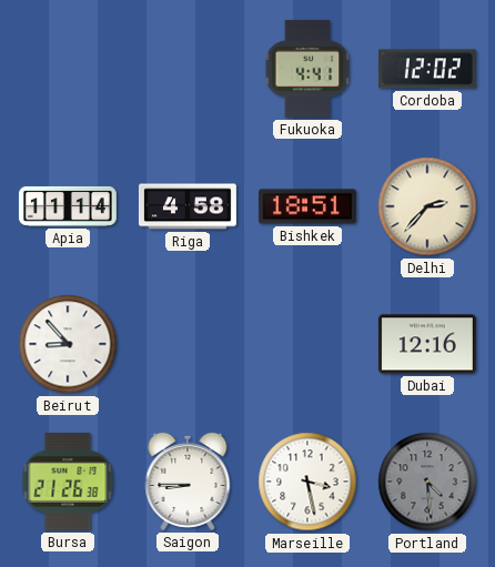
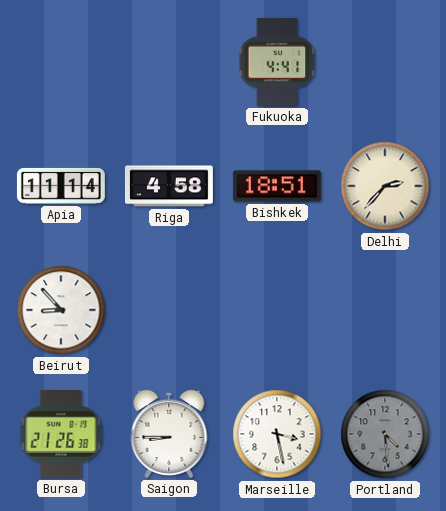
Cordoba: 12:02 -> none (427, 69)
Dubai: 12:16 -> none (427, 344)
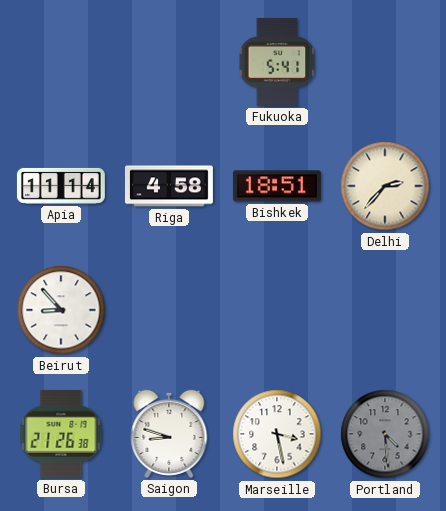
Fukuoka: 4:41 -> 5:41 (277, 62)
Saigon: 8:45 -> 8:48 (169, 434)
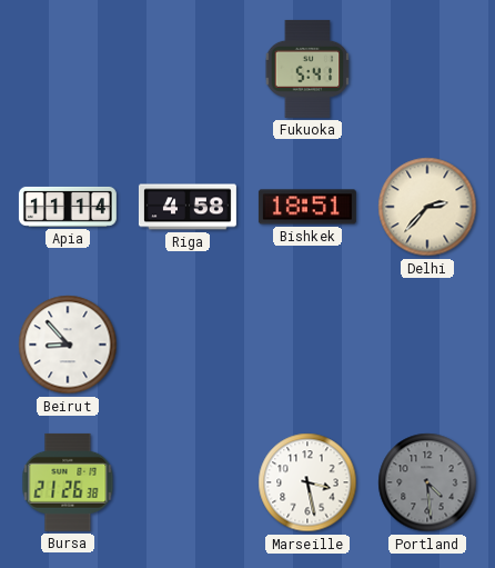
Saigon: 8:48 -> none (169, 434)
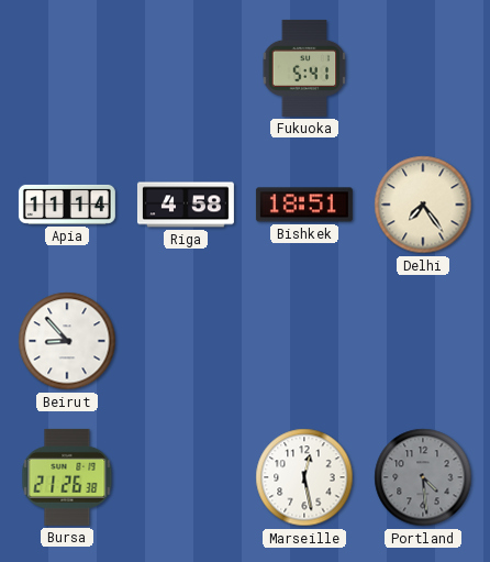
Delhi: 2:37 -> 7:24 (423, 205)
Marseille: 3:28 -> 12:28 (304, 477)
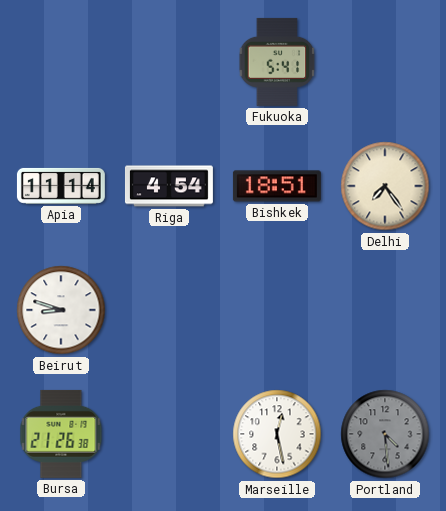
Riga: 4:58 -> 4:54 (169, 186)
Beirut: 8:53 -> 8:48 (61, 310)
